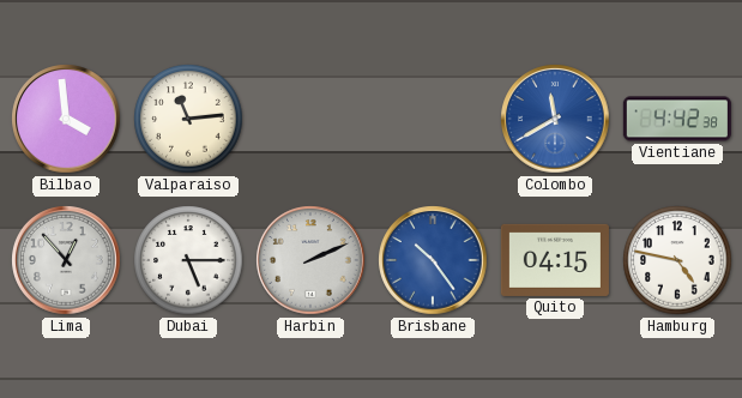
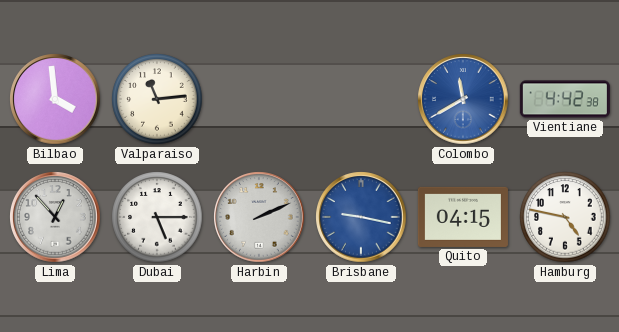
Brisbane: 10:24 -> 9:17 (361, 217)
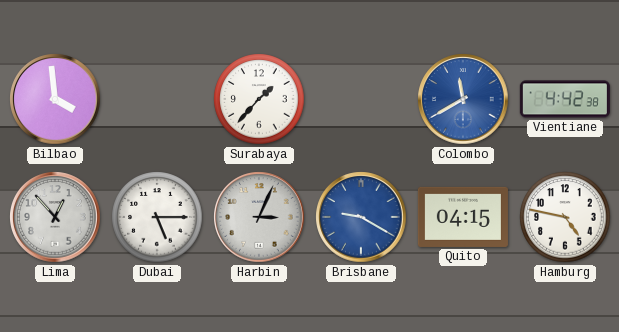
Valparaiso: 11:14 -> none (157, 99)
Surabaya: none -> 1:37 (259, 99)
Harbin: 2:11 -> 3:04 (259, 217)
Brisbane: 9:17 -> 9:20 (361, 217)
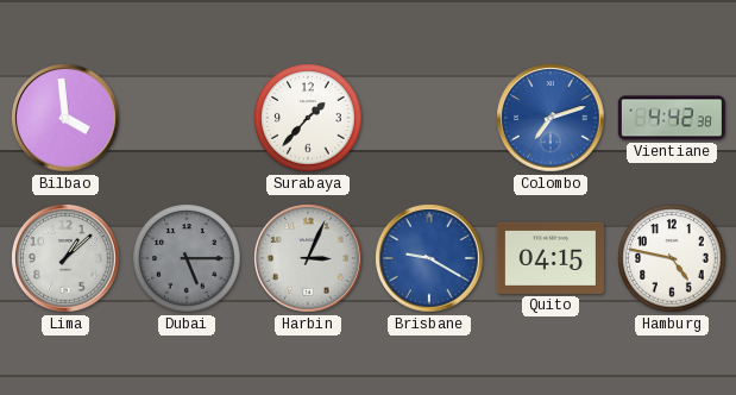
Colombo: 11:40 -> 7:12 (551, 118)
Lima: 12:53 -> 1:08 (65, 258)
Dubai dial: white -> grey (187, 258)
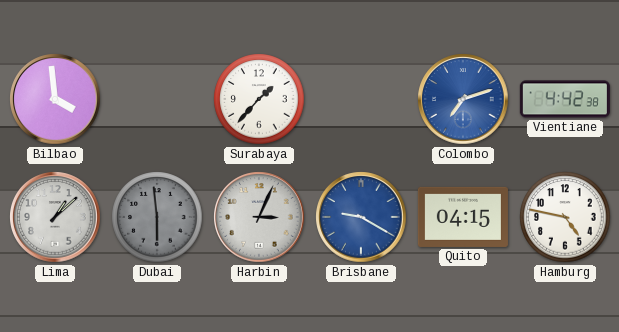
Dubai: 5:15 -> 5:59 (157, 217)
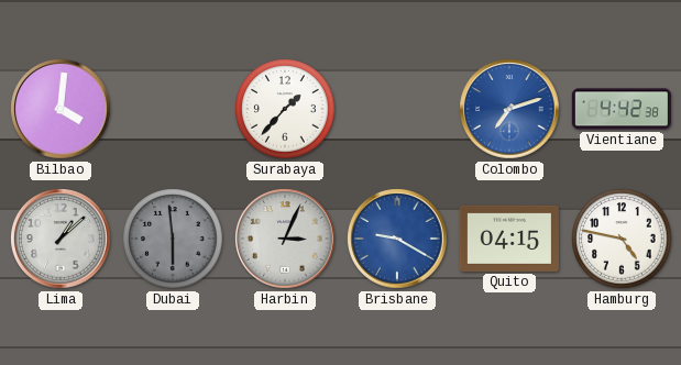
Bilbao: 3:59 -> 4:01 (61, 109)
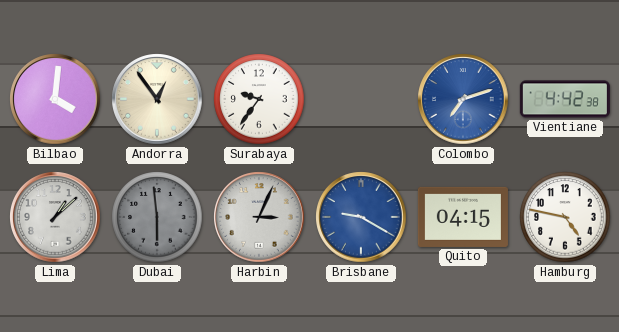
Andorra: none -> 12:54 (157, 99)
Surabaya: 1:37 -> 9:36 (259, 99)
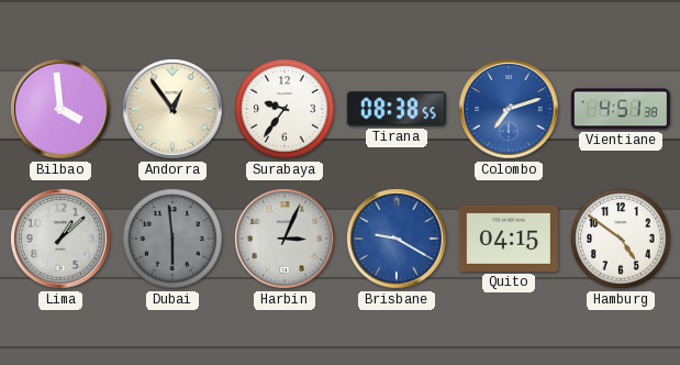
Bilbao: 4:01 -> 3:59 (60, 109)
Tirana: none -> 08:38 (397, 109)
Vientiane: 4:42 -> 4:51 (621, 109)
Hamburg: 4:47 -> 4:51 (621, 239)
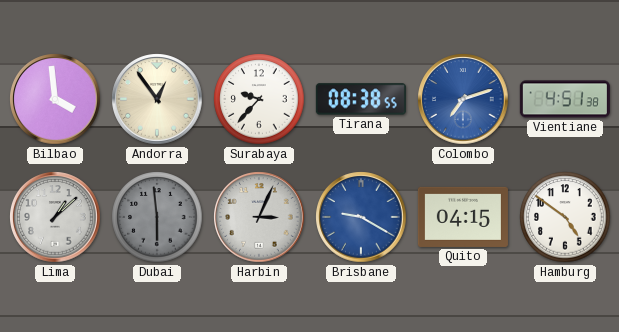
Surabaya: 9:36 -> 9:37 (259, 99)
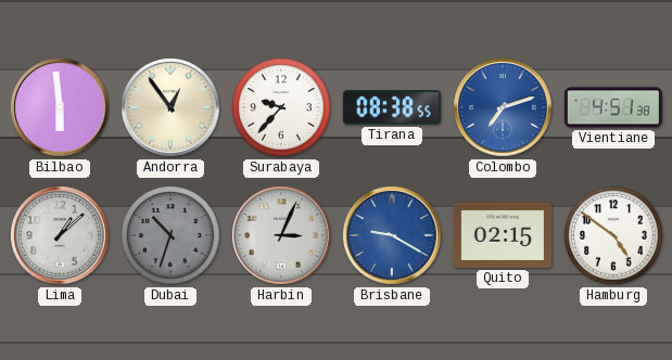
Bilbao: 3:59 -> 5:59 (60, 107)
Dubai: 5:59 -> 10:33 (170, 235)
Quito: 04:15 -> 02:15 (503, 235)
